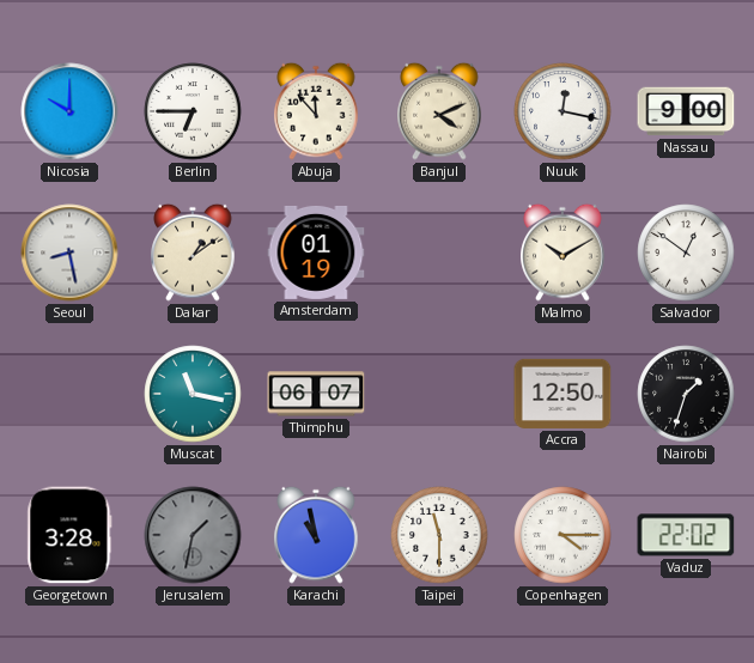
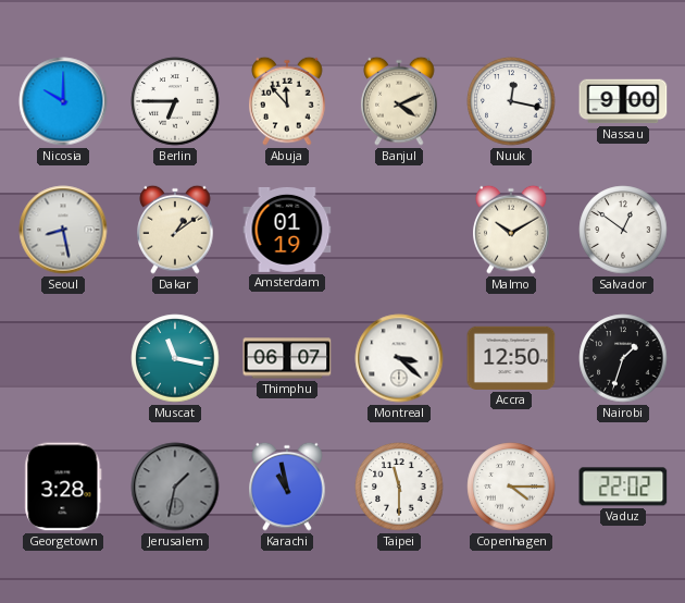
Montreal: none -> 3:22 (399, 358)
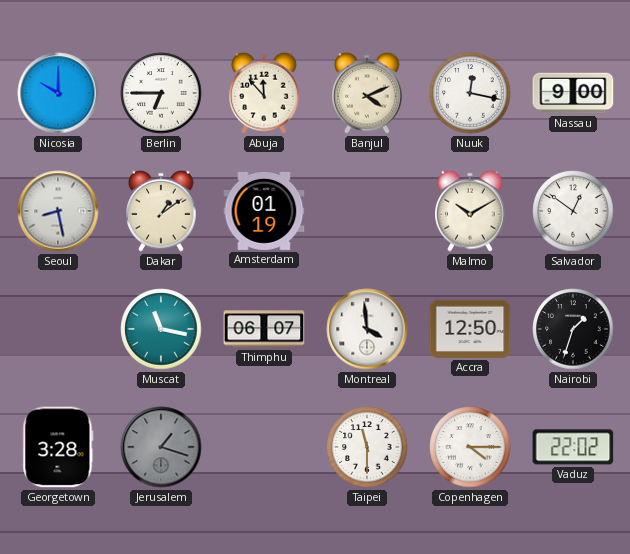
Montreal: 3:22 -> 3:59 (367, 329)
Jerusalem: 1:32 -> 1:18 (161, 447)
Karachi: 10:58 -> none (287, 487)
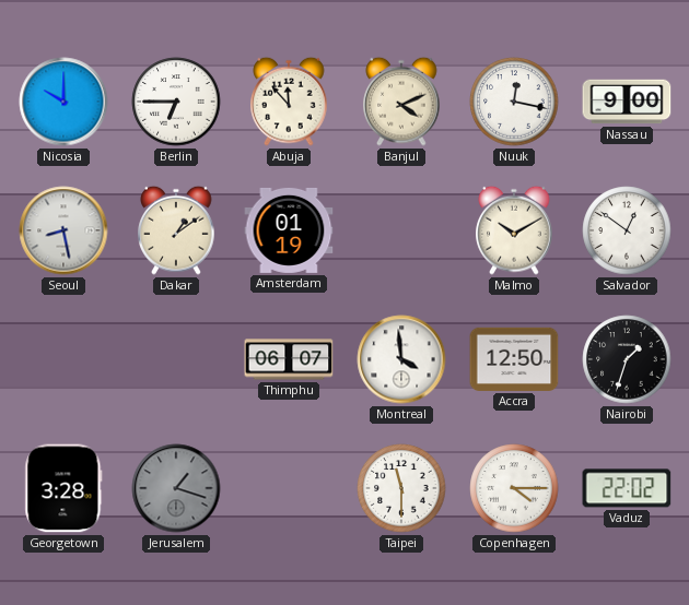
Muscat: 11:17 -> none (161, 329)
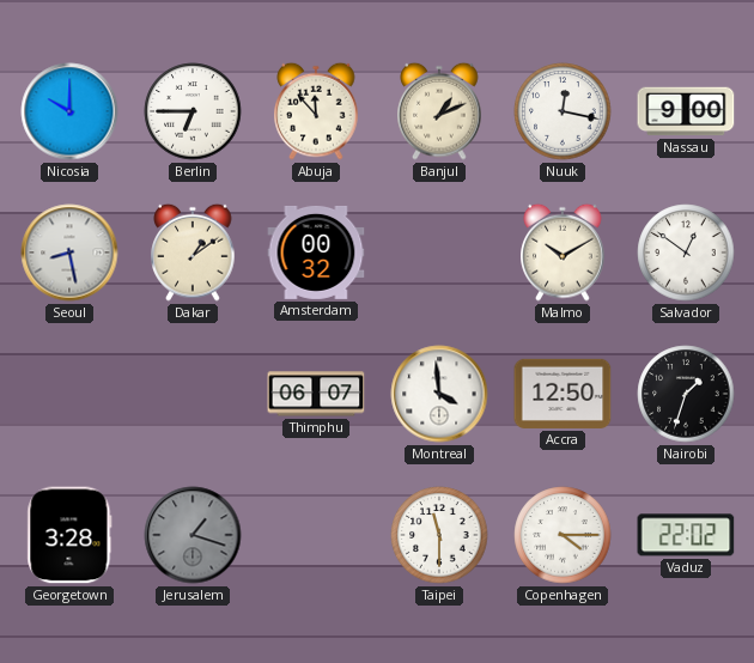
Banjul: 4:11 -> 1:11 (439, 111)
Amsterdam: 01:19 -> 00:32 (316, 253)
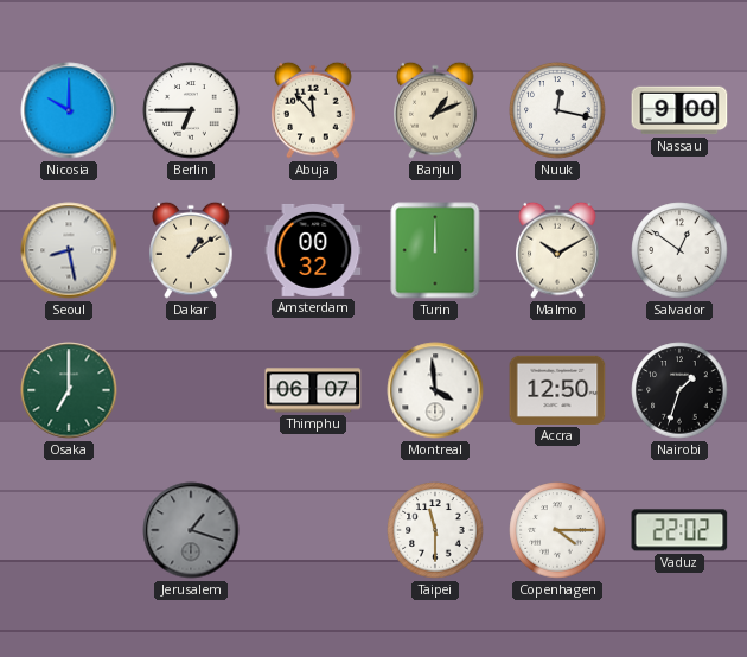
Turin: none -> 12:00 (435, 250)
Osaka: none -> 7:00 (69, 390)
Georgetown: 3:28 -> none (69, 535)
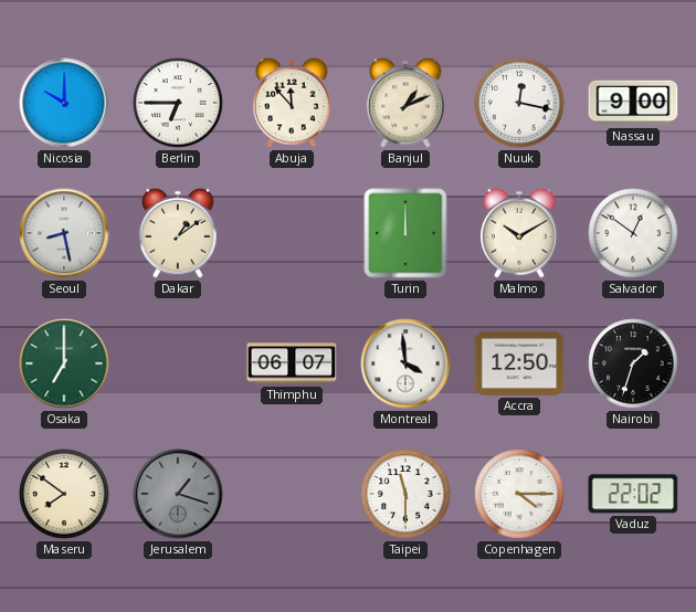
Amsterdam: 00:32 -> none (313, 250)
Maseru: none -> 7:51 (64, 494)
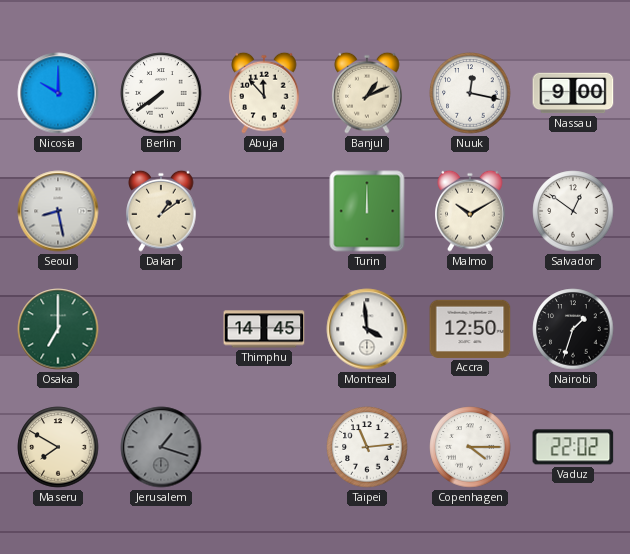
Berlin: 6:45 -> 7:39 (161, 93)
Thimphu: 06:07 -> 14:45 (264, 329)
Maseru: 7:51 -> 7:50 (58, 447)
Taipei: 11:30 -> 11:14 (367, 447)
